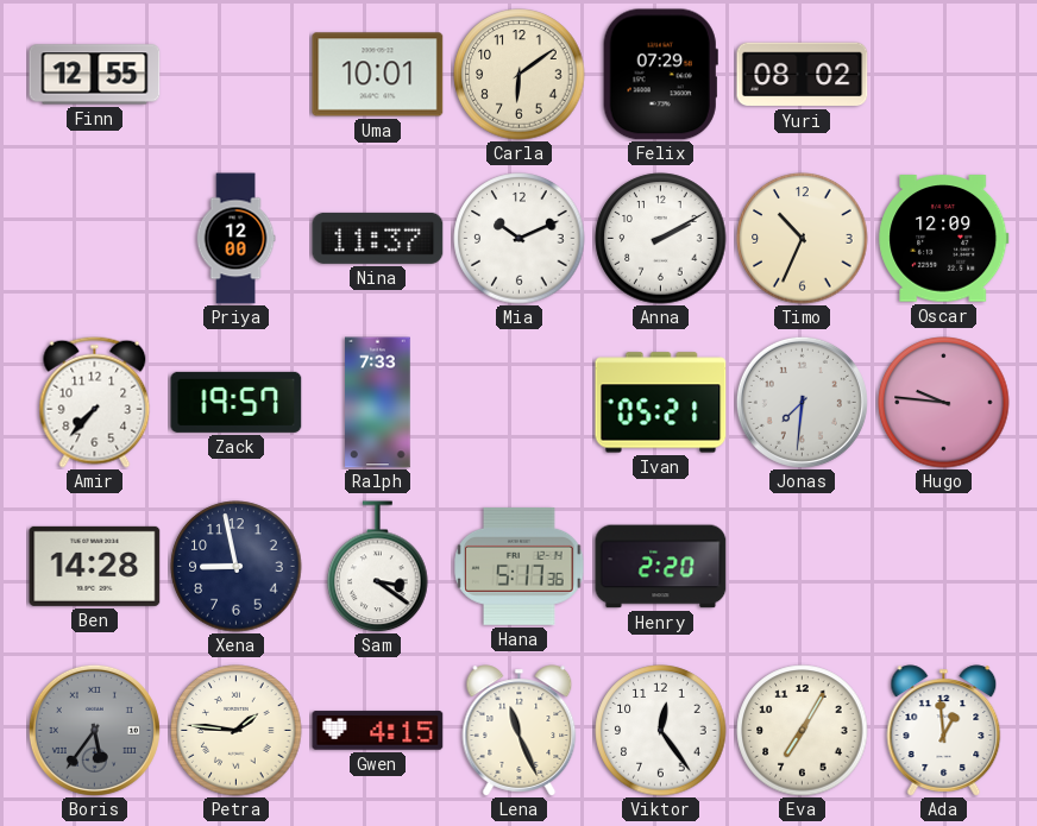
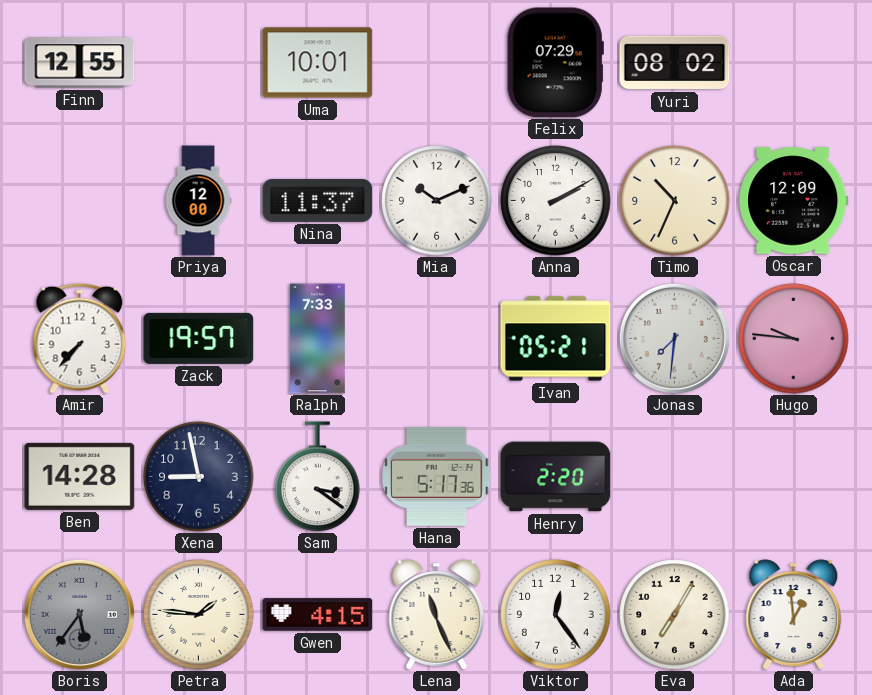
Carla: 6:09 -> none (520, 75)
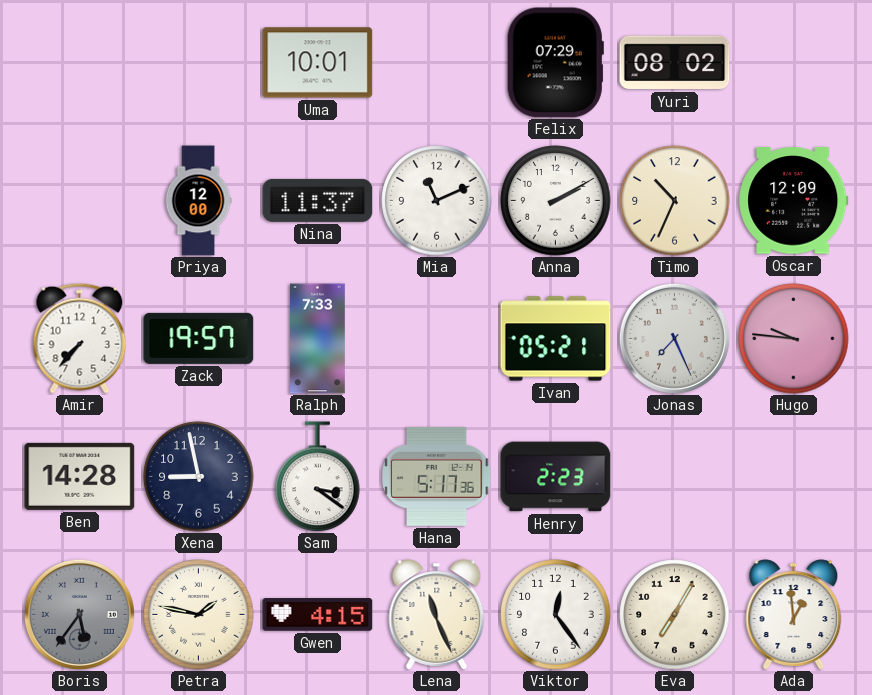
Finn: 12:55 -> none (80, 63)
Mia: 10:11 -> 11:11 (437, 201)
Jonas: 7:31 -> 7:26 (674, 338)
Henry: 2:20 -> 2:23 (556, 477)
Petra: 1:46 -> 1:47 (199, 615)
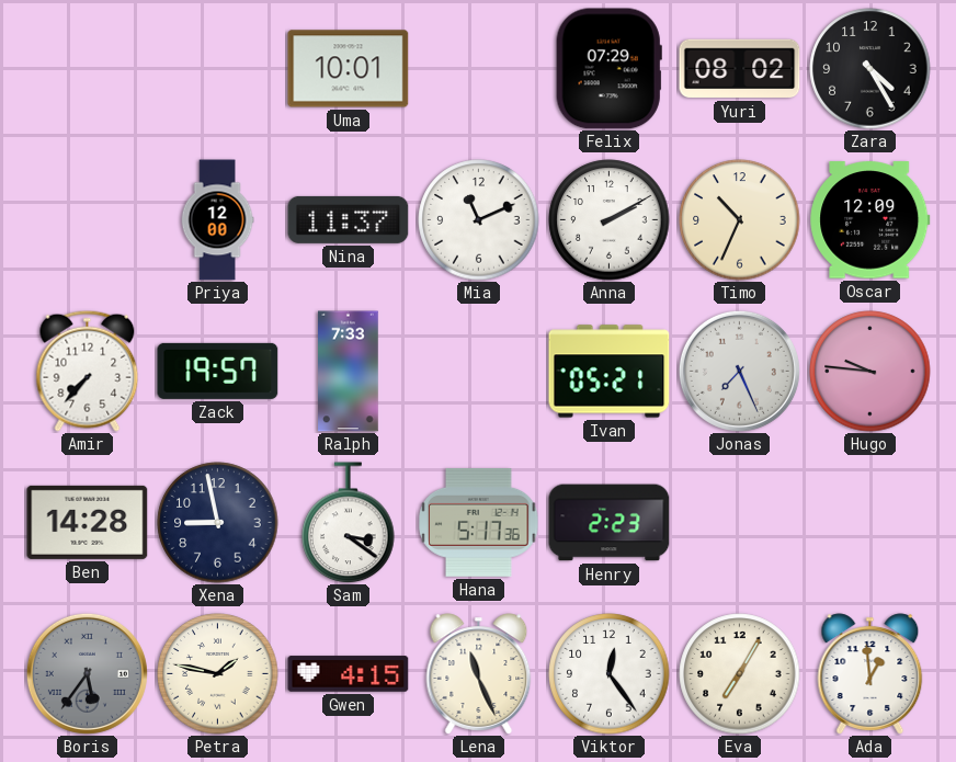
Zara: none -> 4:25 (870, 69)
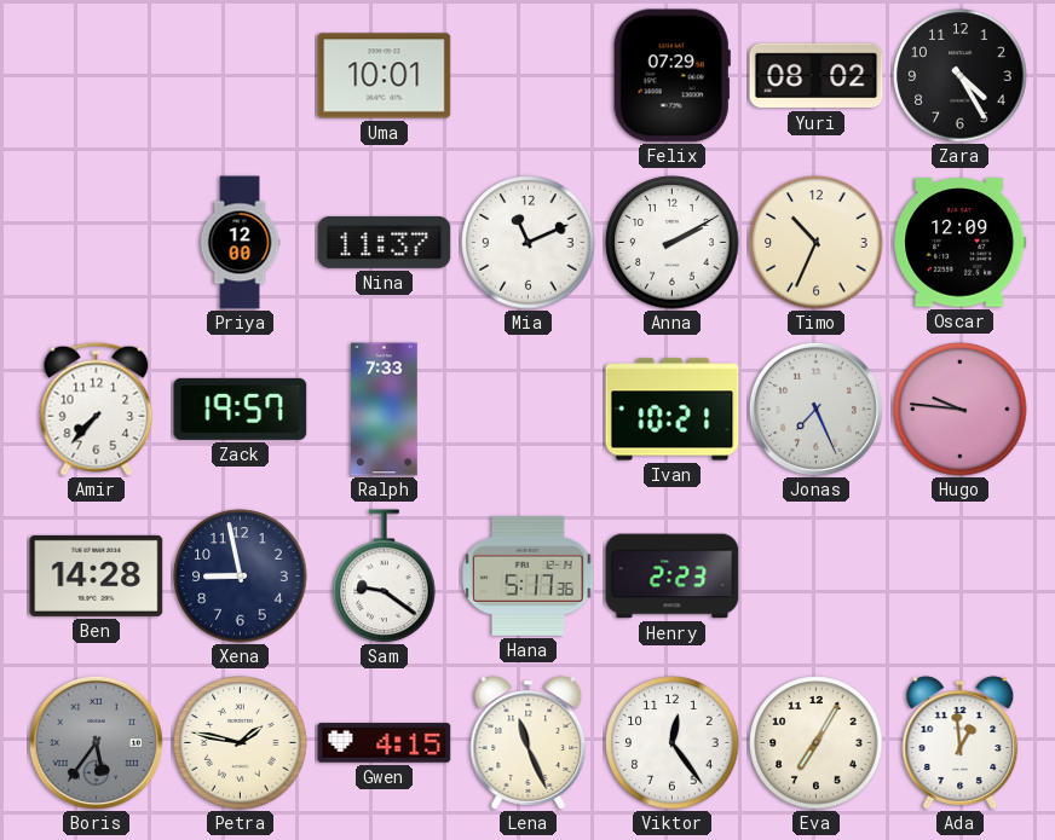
Ivan: 05:21 -> 10:21 (673, 410)
Sam: 3:21 -> 9:21 (385, 577)
